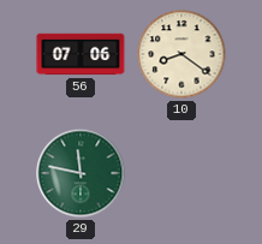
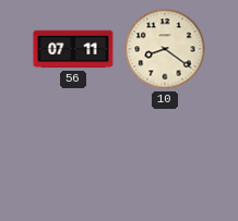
56: 07:06 -> 07:11 (73, 49)
29: 11:47 -> none (81, 173)
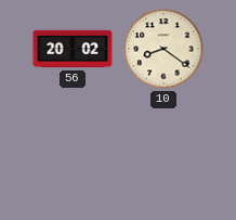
56: 07:11 -> 20:02 (73, 49)
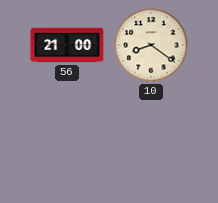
56: 20:02 -> 21:00 (67, 45)
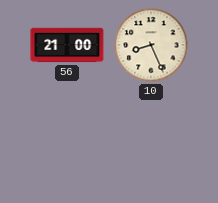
10: 8:21 -> 8:26 (151, 45)
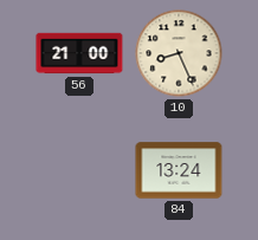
84: none -> 13:24 (179, 170)
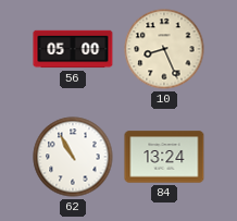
56: 21:00 -> 05:00 (73, 49)
62: none -> 10:55 (73, 157)
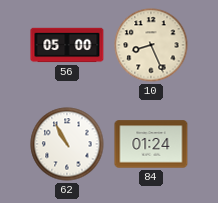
84: 13:24 -> 01:24 (151, 144)
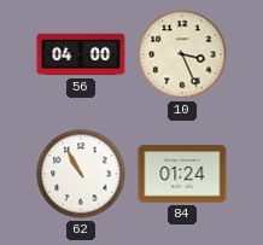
56: 05:00 -> 04:00 (81, 54)
10: 8:26 -> 3:26 (182, 54)
